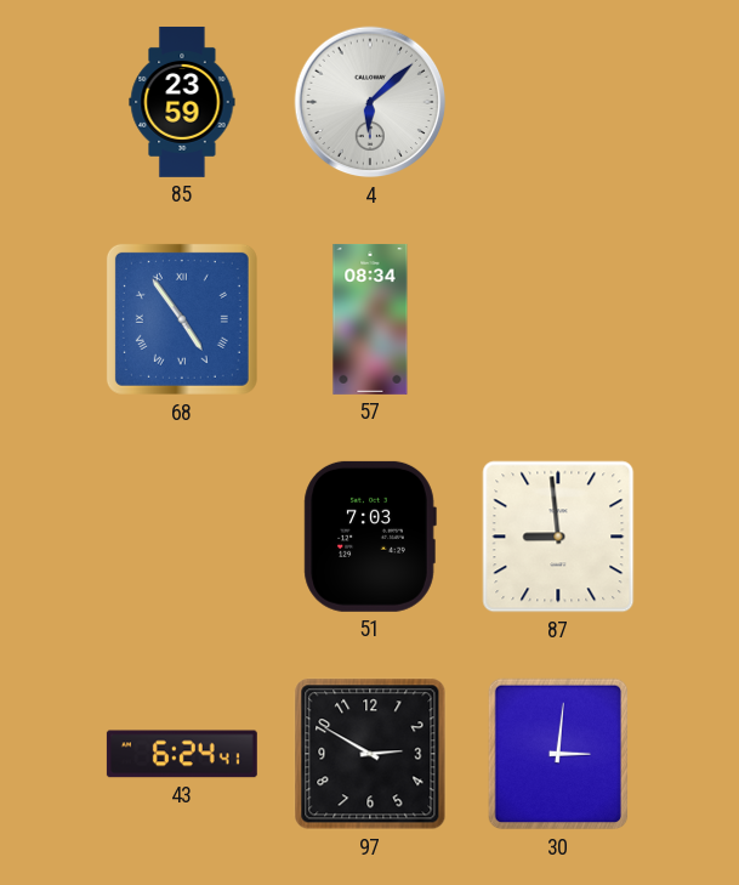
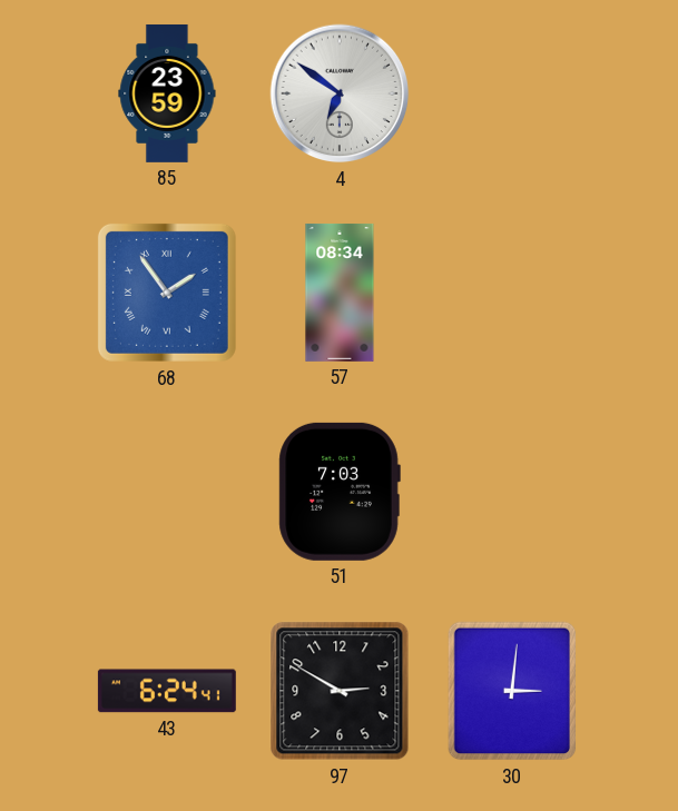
4: 6:08 -> 6:51 (340, 93)
68: 4:54 -> 1:54 (167, 293)
87: 8:59 -> none (558, 537)
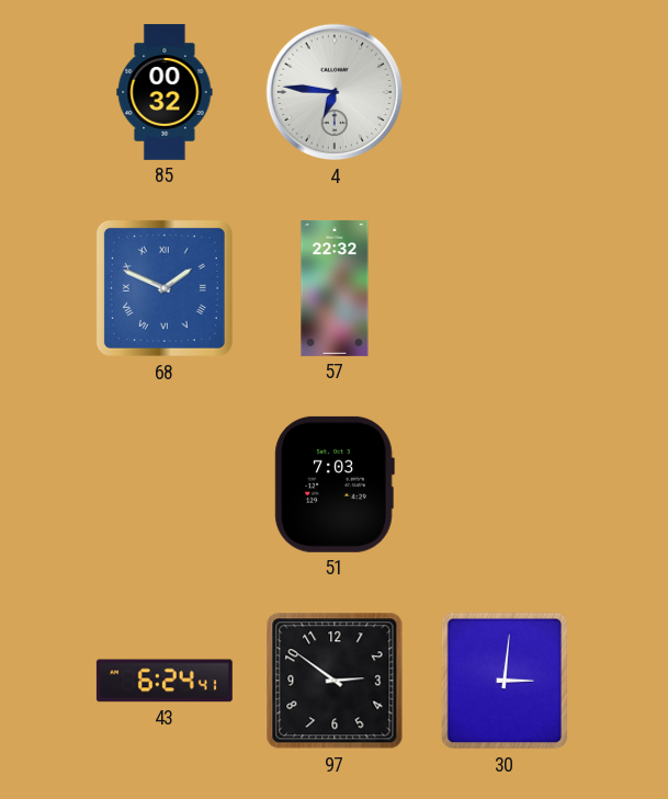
85: 23:59 -> 00:32 (165, 92)
4: 6:51 -> 6:46 (335, 92)
68: 1:54 -> 1:49 (165, 288)
57: 08:34 -> 22:32 (335, 288)
97: 2:50 -> 2:51 (335, 681)
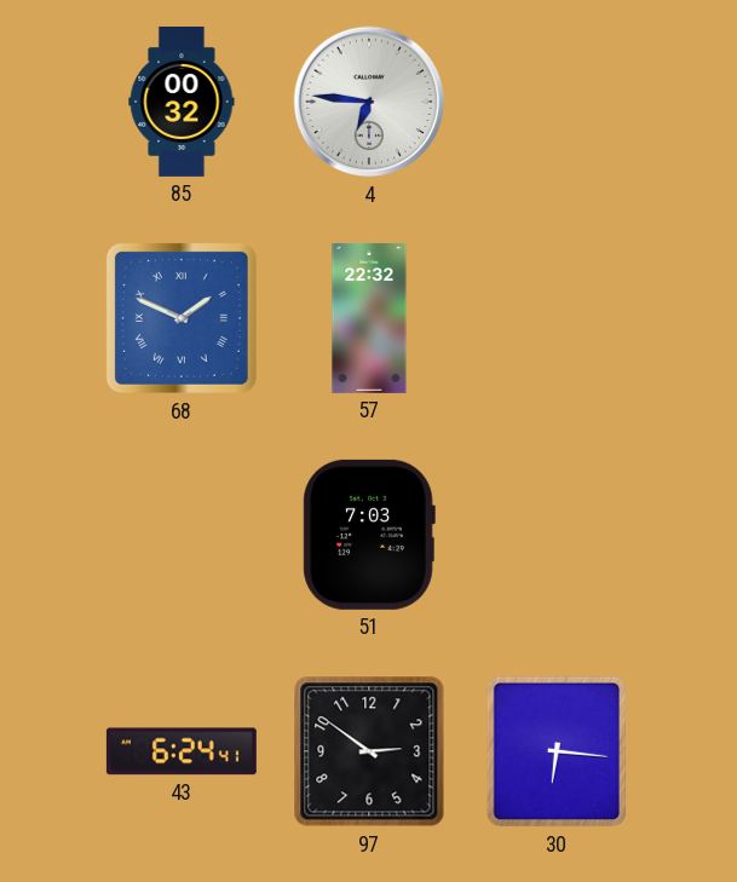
30: 3:01 -> 6:16 (557, 751)
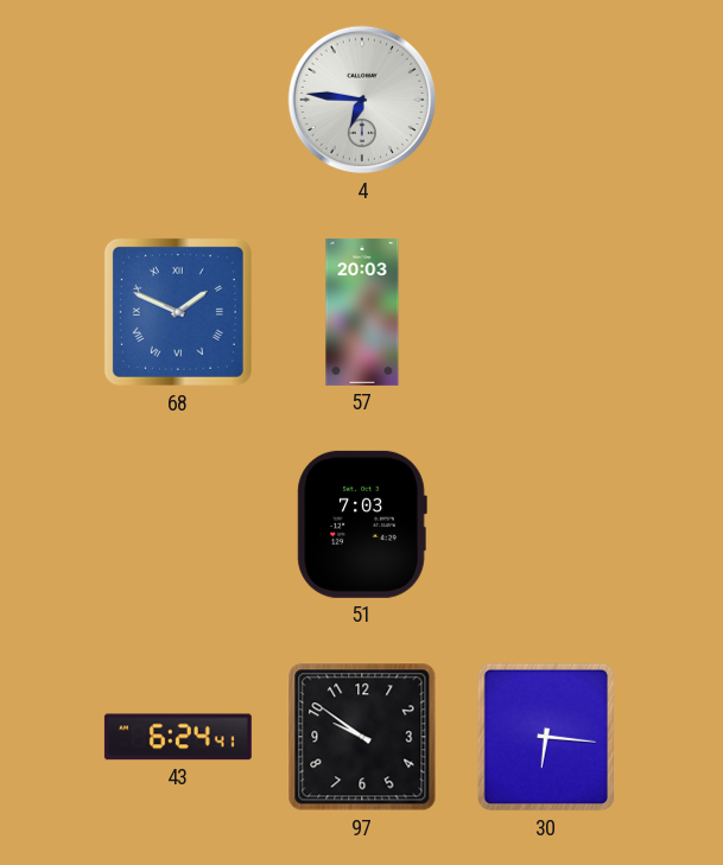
85: 00:32 -> none (182, 102)
57: 22:32 -> 20:03 (362, 312)
97: 2:51 -> 9:51 (362, 737)
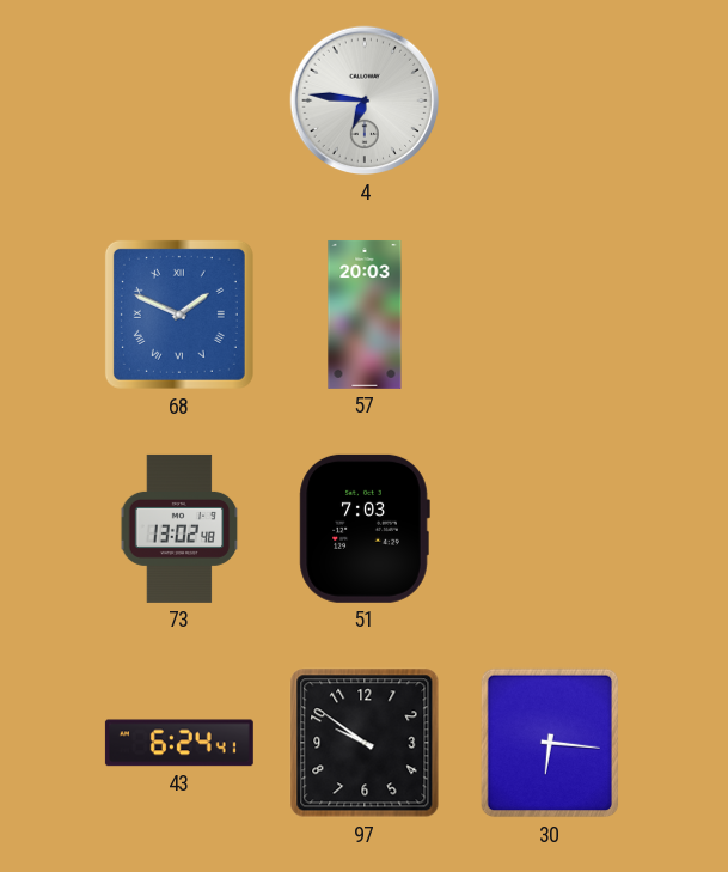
73: none -> 13:02 (179, 529)
